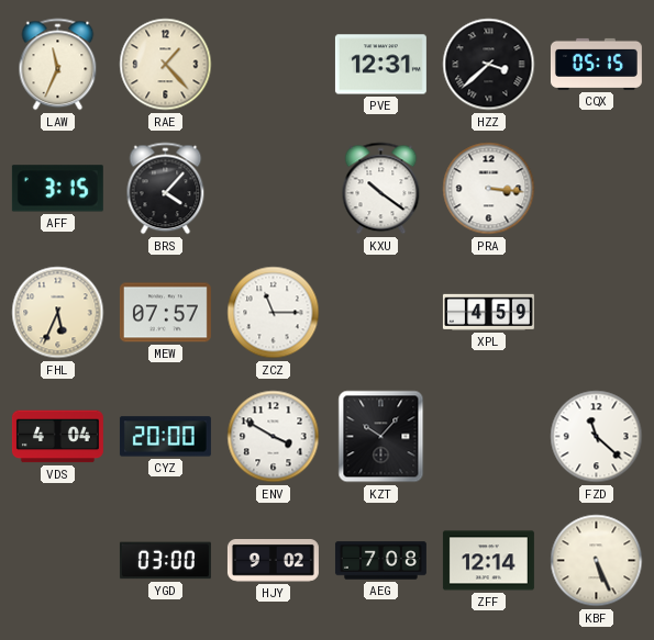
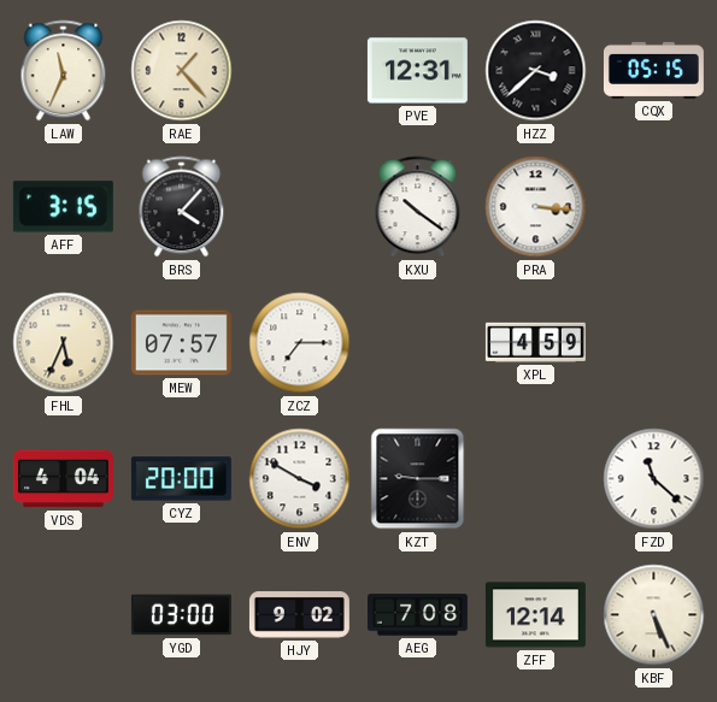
ZCZ: 11:15 -> 7:15 (300, 343)
KZT: 10:07 -> 9:15 (418, 479)
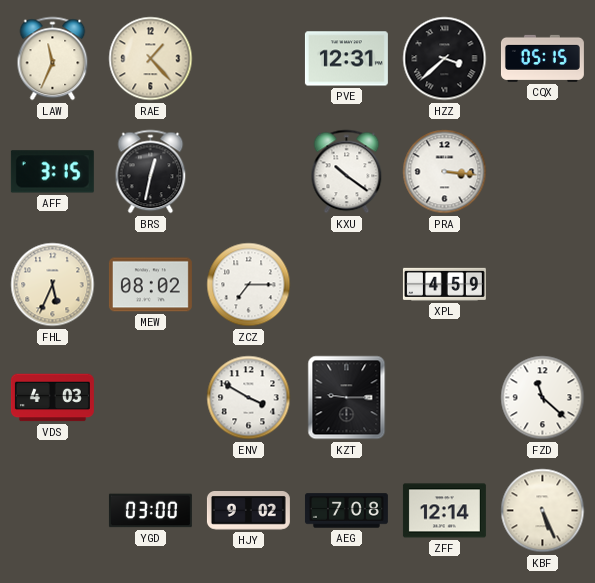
BRS: 4:07 -> 12:32 (151, 172)
MEW: 07:57 -> 08:02 (150, 285)
VDS: 4:04 -> 4:03 (52, 398)
CYZ: 20:00 -> none (181, 479)
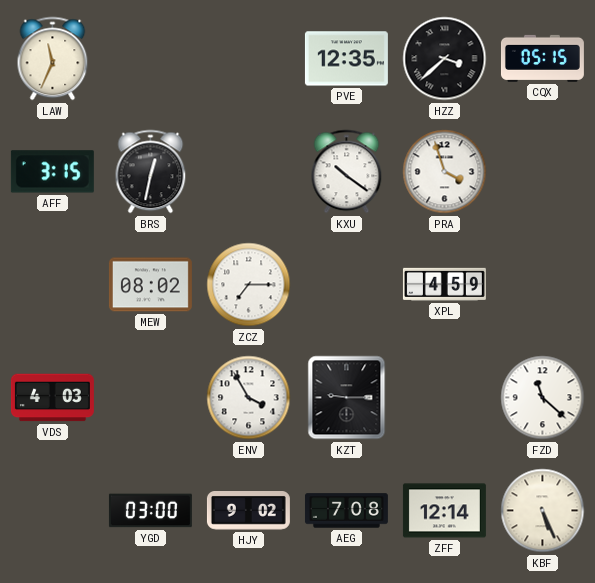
RAE: 1:23 -> none (151, 59)
PVE: 12:31 -> 12:35 (346, 59)
PRA: 3:16 -> 3:57 (445, 172)
FHL: 5:34 -> none (53, 285)
ENV: 3:50 -> 3:55 (249, 398)
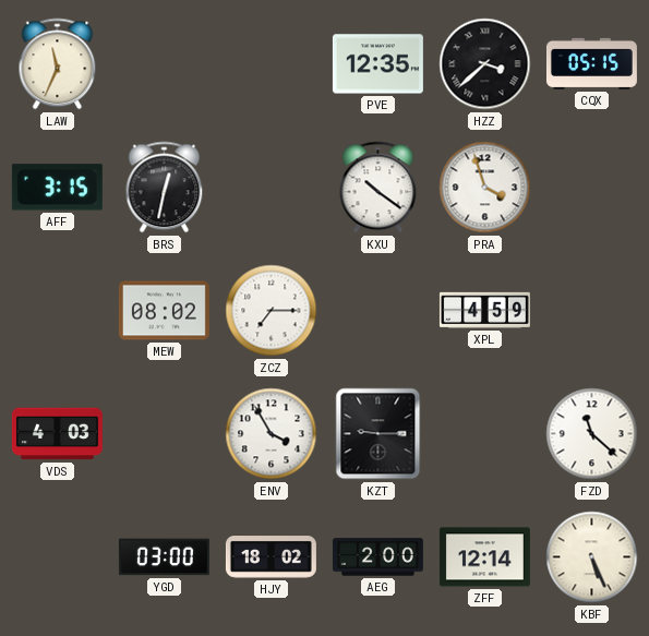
HJY: 9:02 -> 18:02 (271, 557)
AEG: 7:08 -> 2:00 (377, 557)
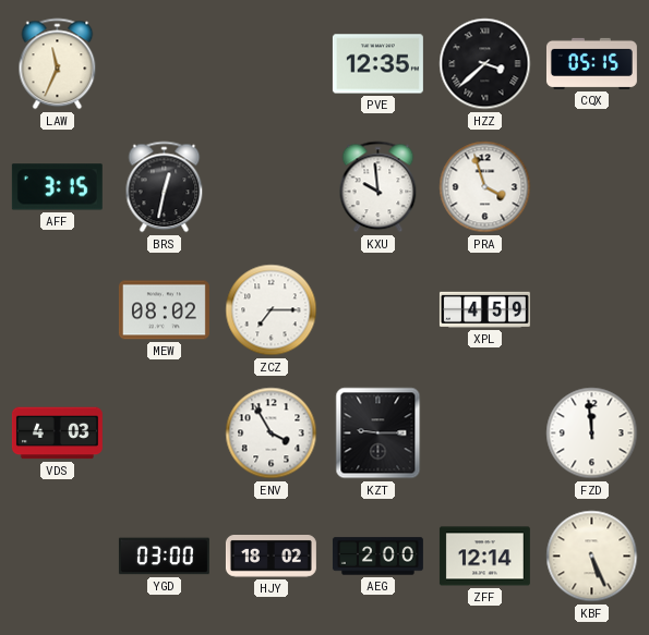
KXU: 10:21 -> 9:59 (378, 187)
FZD: 11:22 -> 11:59 (592, 433)
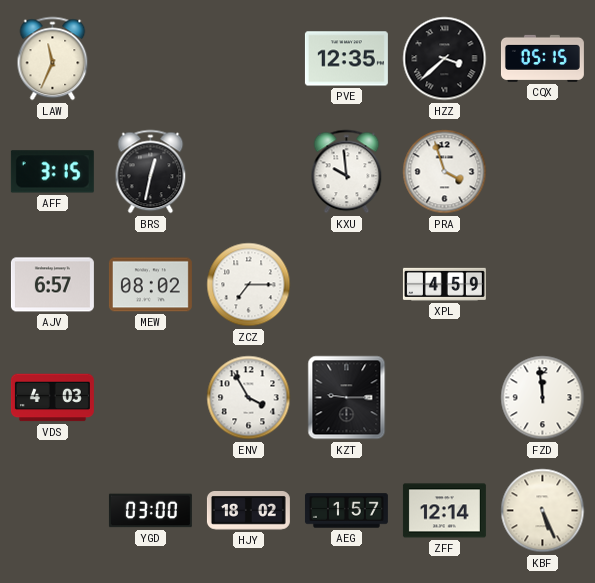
AJV: none -> 6:57 (52, 285)
AEG: 2:00 -> 1:57 (346, 511)
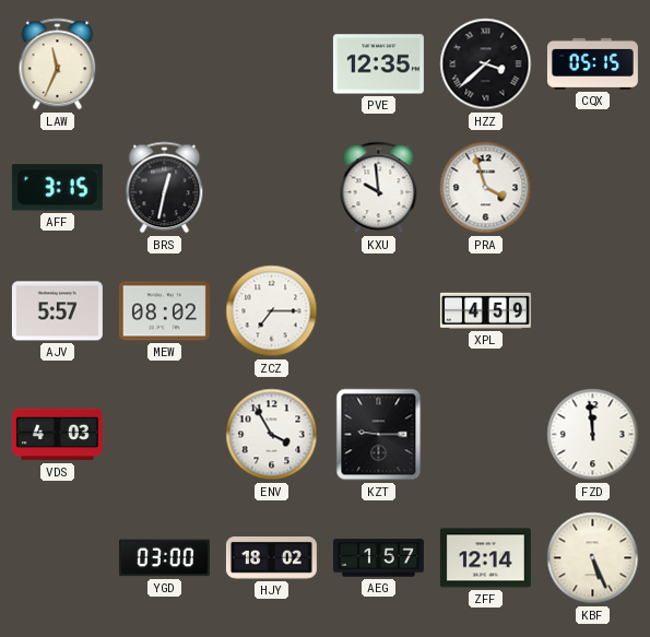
AJV: 6:57 -> 5:57 (57, 311)
